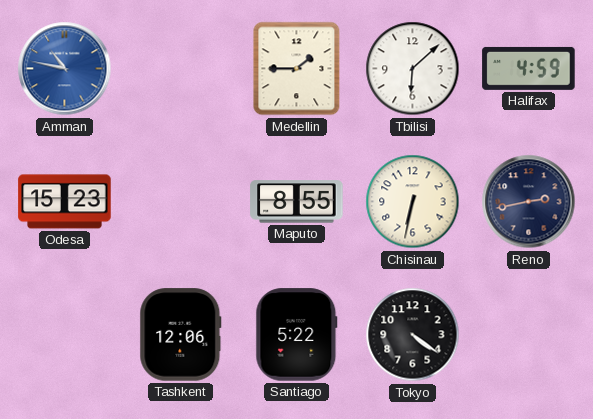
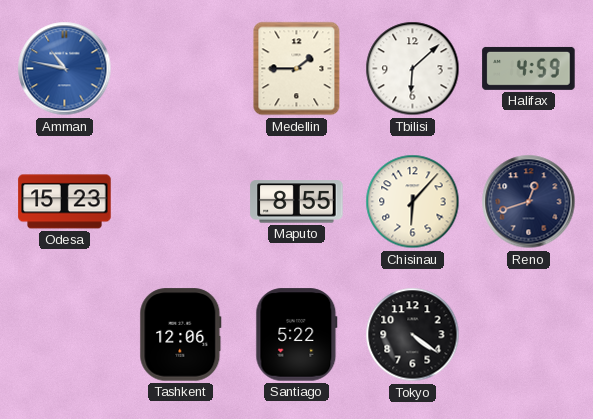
Chisinau: 6:32 -> 6:07 (413, 202)
Reno: 2:43 -> 12:42 (529, 202)
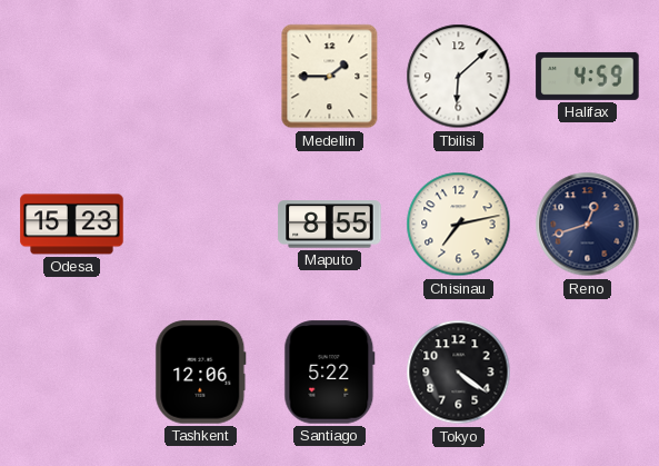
Amman: 10:47 -> none (65, 69)
Chisinau: 6:07 -> 7:13 (459, 225)
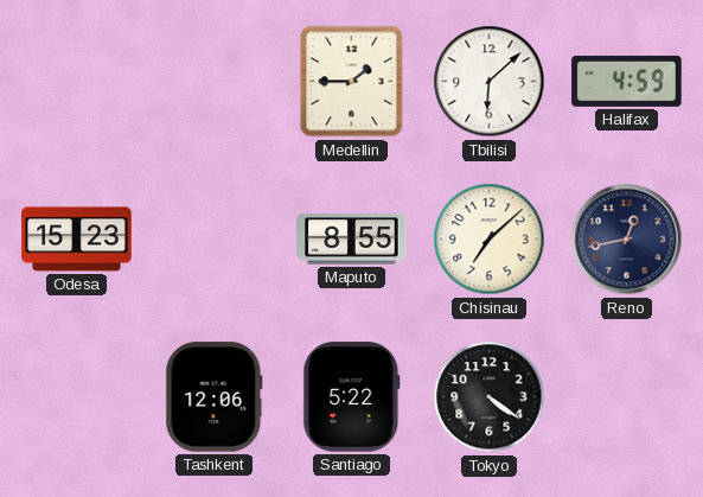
Chisinau: 7:13 -> 7:08 (490, 240)
Reno: 12:42 -> 12:43 (627, 240)
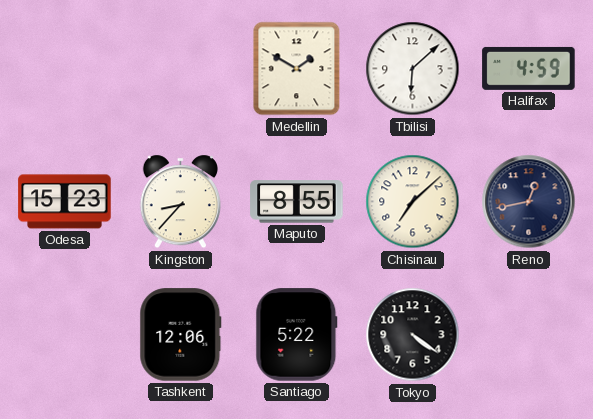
Medellin: 1:45 -> 1:50 (297, 69)
Kingston: none -> 8:37 (180, 202)
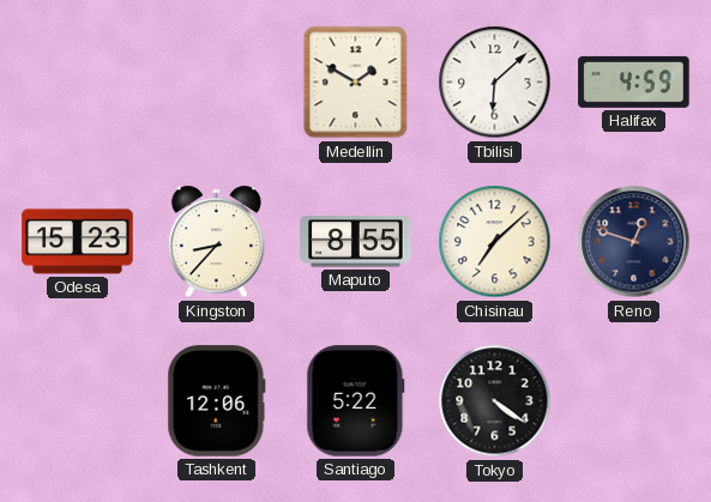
Reno: 12:43 -> 12:48 (634, 242)
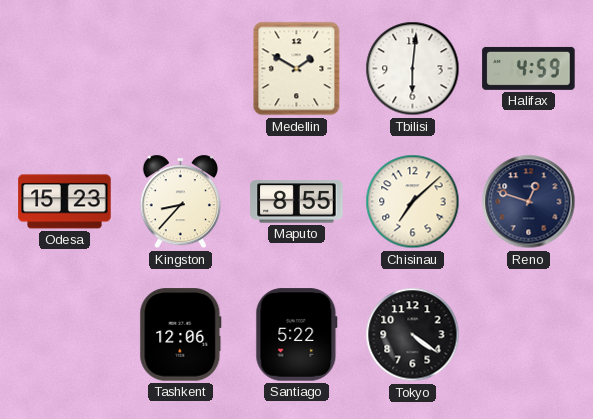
Tbilisi: 6:08 -> 6:01 (413, 69)
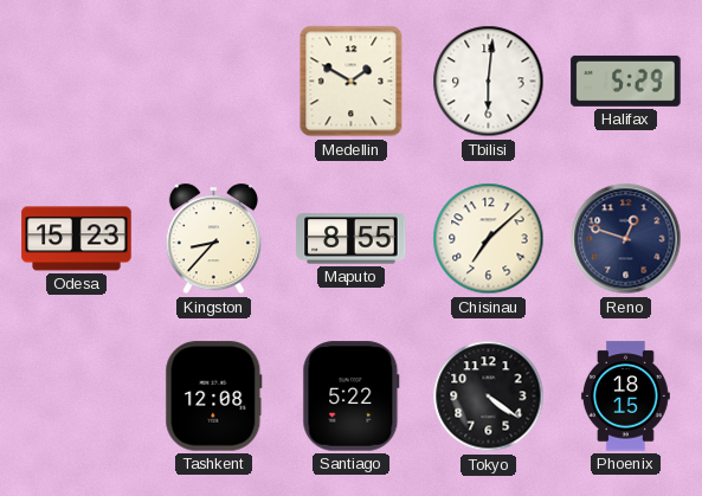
Halifax: 4:59 -> 5:29 (626, 80)
Tashkent: 12:06 -> 12:08 (214, 397)
Phoenix: none -> 18:15 (625, 397)
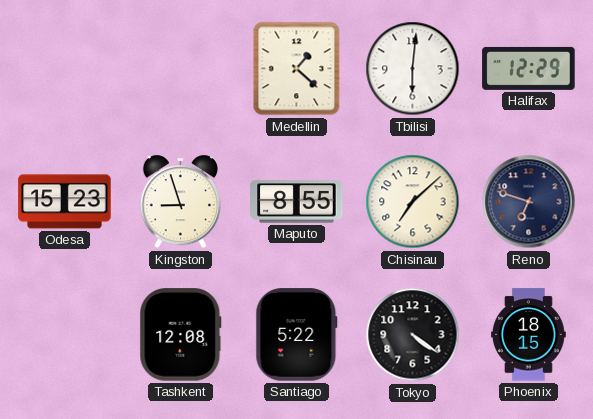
Medellin: 1:50 -> 1:22 (297, 69)
Halifax: 5:29 -> 12:29 (529, 68)
Kingston: 8:37 -> 8:57 (180, 202)
Reno: 12:48 -> 6:48 (529, 202)
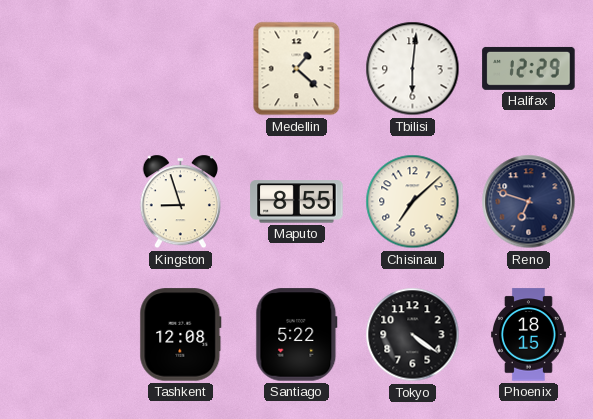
Odesa: 15:23 -> none (65, 202)
